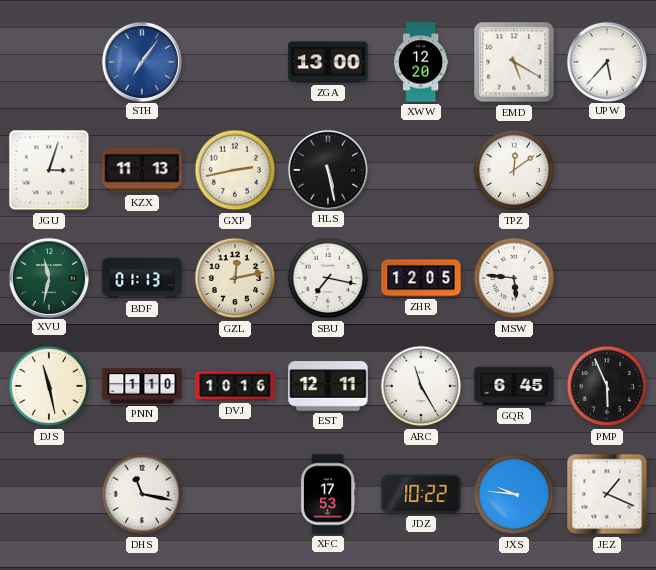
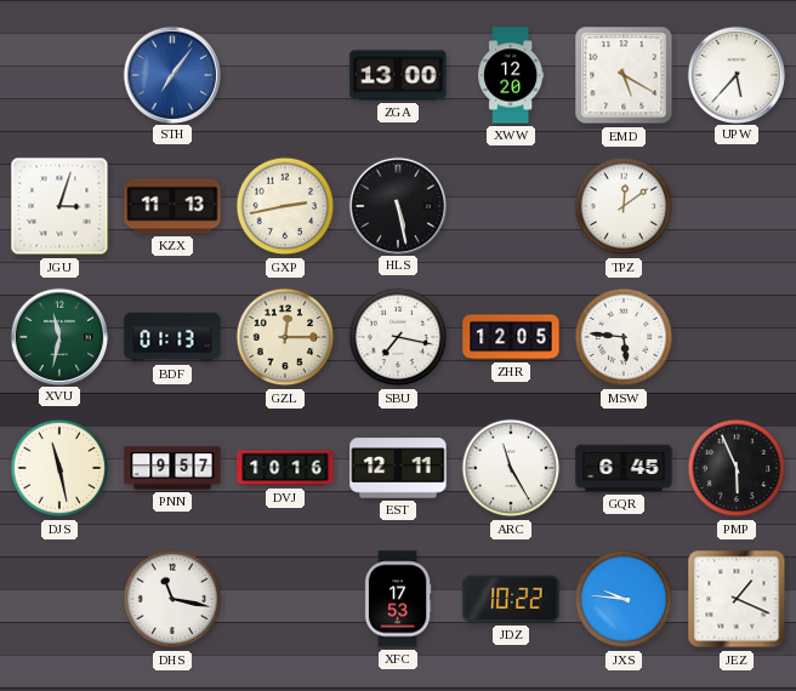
GZL: 12:13 -> 12:15 (285, 337)
PNN: 1:10 -> 9:57 (172, 468)
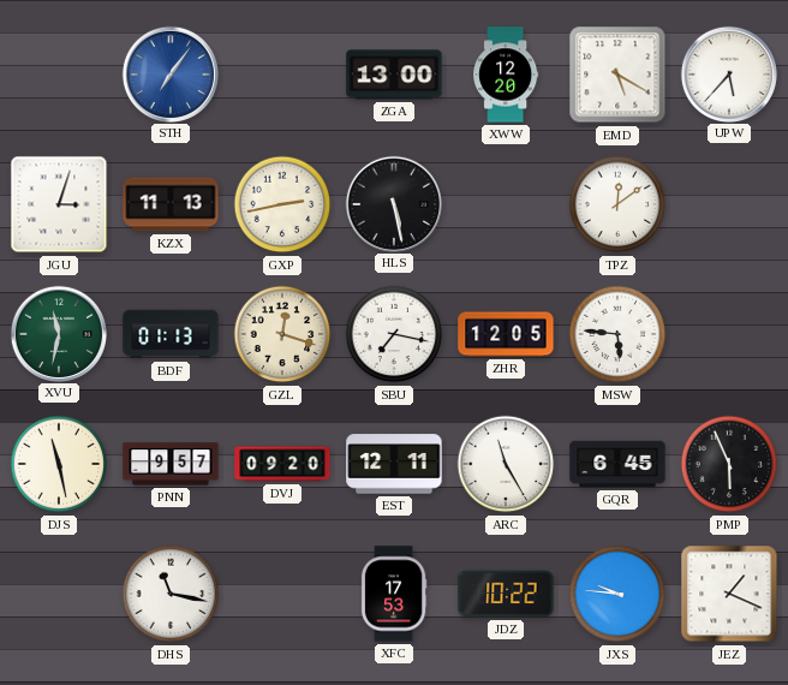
GZL: 12:15 -> 12:18 (282, 334)
DVJ: 10:16 -> 09:20 (282, 464)
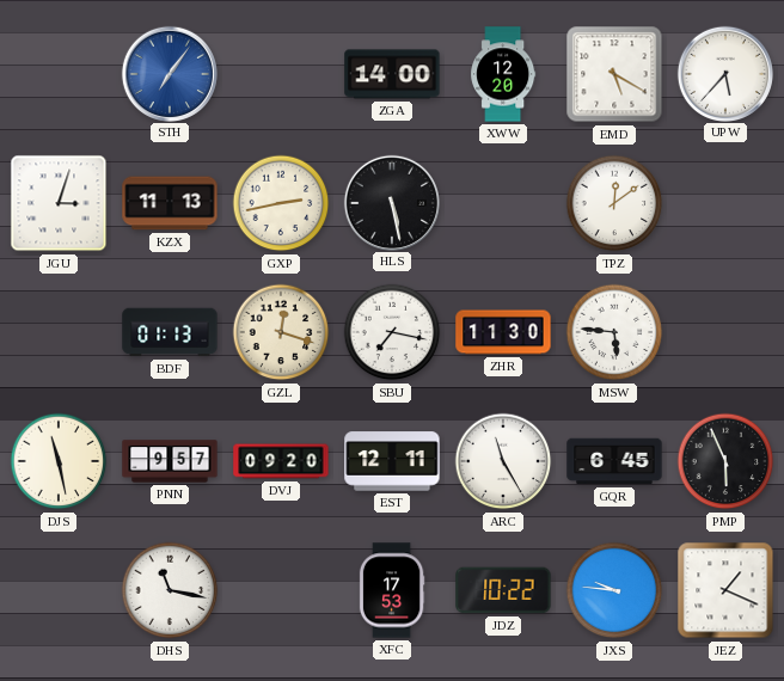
ZGA: 13:00 -> 14:00 (392, 74)
XVU: 11:32 -> none (58, 333)
ZHR: 12:05 -> 11:30 (503, 332)
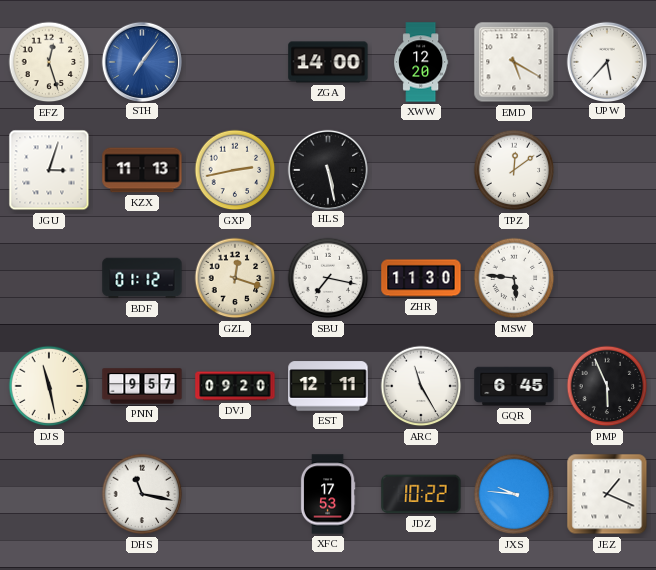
EFZ: none -> 12:27 (49, 62)
BDF: 01:13 -> 01:12 (142, 278)
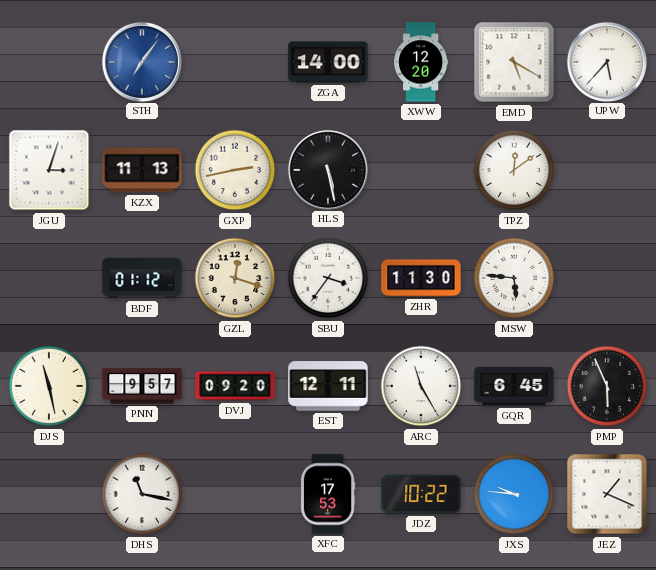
EFZ: 12:27 -> none (49, 62)
SBU: 7:17 -> 3:36 (328, 278)
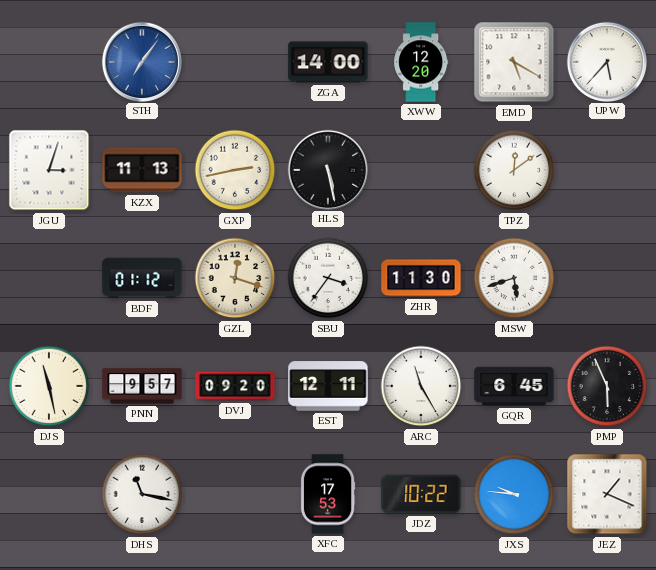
MSW: 5:46 -> 5:42 (514, 278)
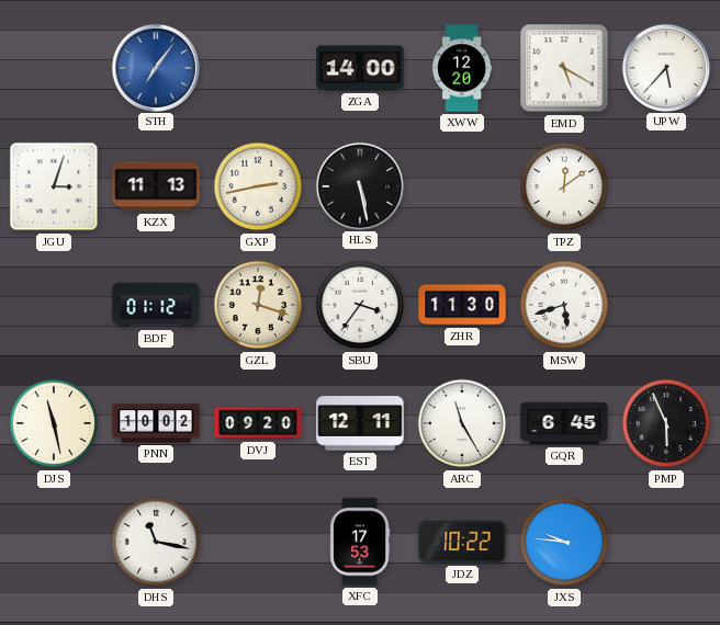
PNN: 9:57 -> 10:02 (156, 423)
JEZ: 1:19 -> none (607, 494)
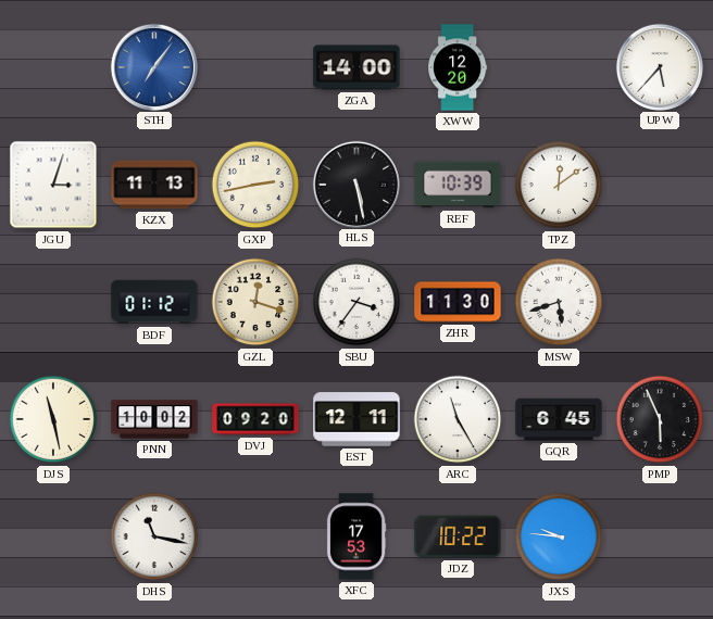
EMD: 5:20 -> none (564, 68)
REF: none -> 10:39 (458, 185)
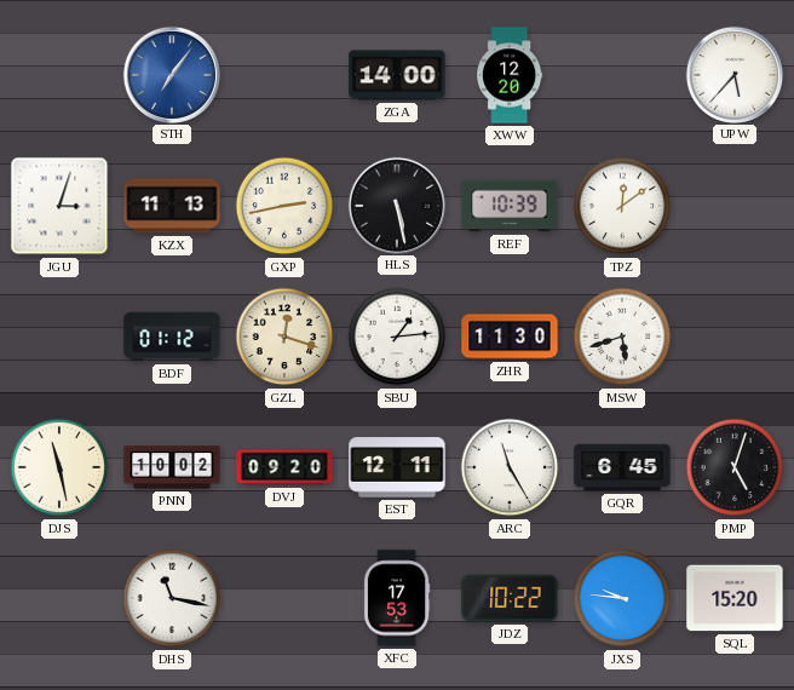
SBU: 3:36 -> 1:14 (397, 337)
PMP: 5:56 -> 5:03 (735, 467)
SQL: none -> 15:20 (735, 598)
